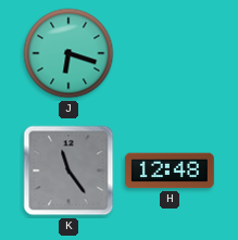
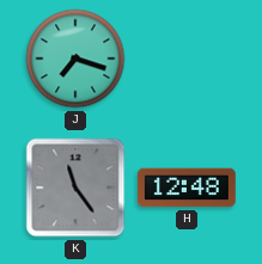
J: 6:18 -> 7:18 (75, 59)
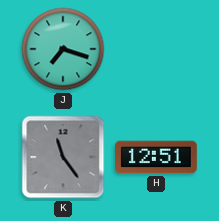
H: 12:48 -> 12:51 (156, 157)
